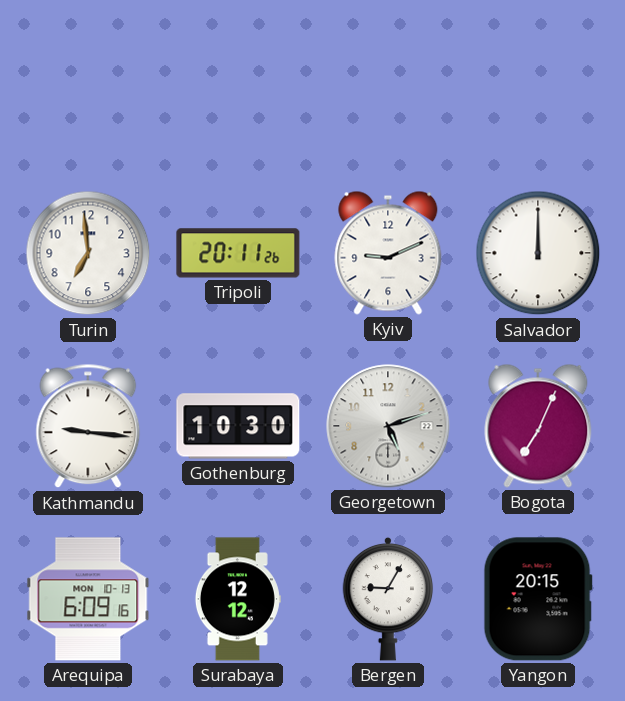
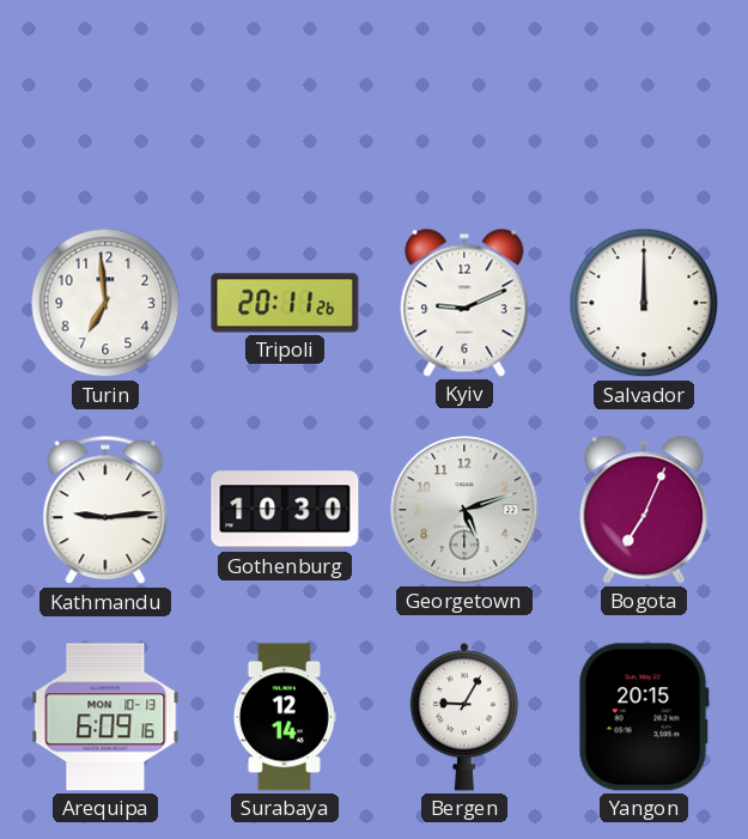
Kathmandu: 9:16 -> 9:14 (105, 510)
Surabaya: 12:12 -> 12:14 (285, 717)
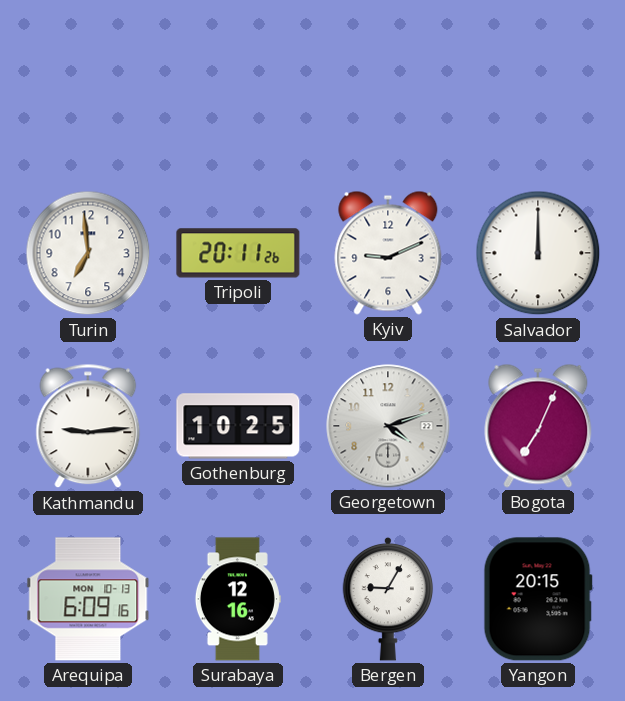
Gothenburg: 10:30 -> 10:25 (238, 426)
Georgetown: 5:12 -> 4:12 (388, 426)
Surabaya: 12:14 -> 12:16 (238, 599)
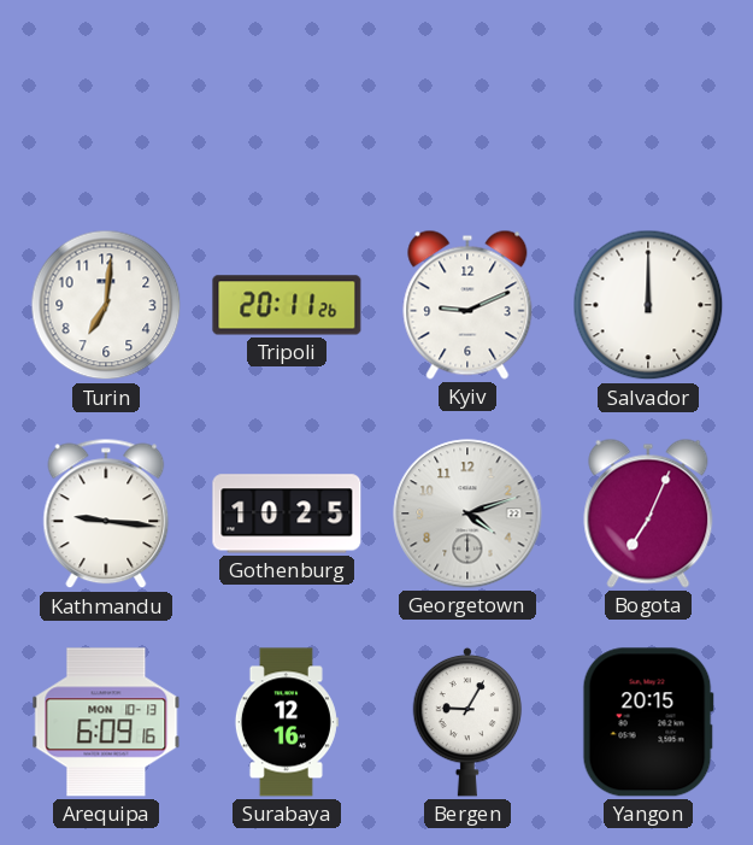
Turin: 6:59 -> 7:01 (106, 305)
Kathmandu: 9:14 -> 9:16 (106, 514)
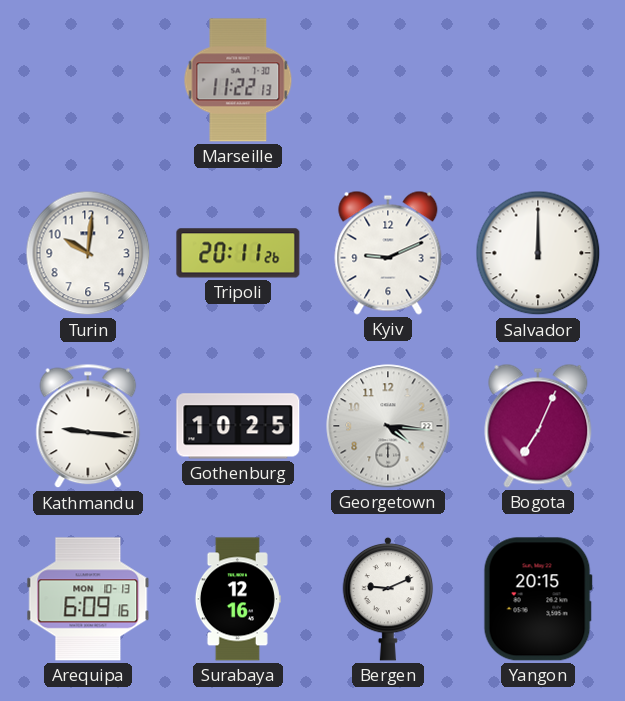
Marseille: none -> 11:22 (238, 80)
Turin: 7:01 -> 10:01 (88, 253)
Georgetown: 4:12 -> 4:16 (388, 426)
Bergen: 9:05 -> 9:11 (388, 599)
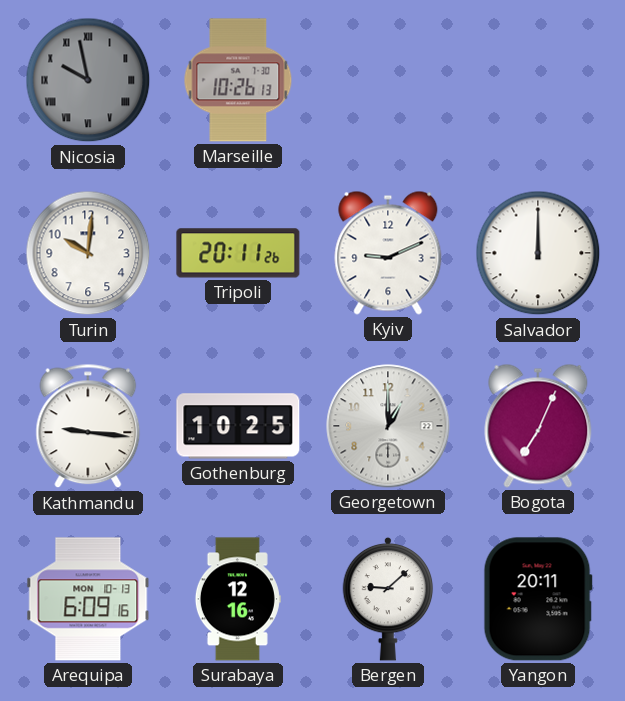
Nicosia: none -> 9:58 (88, 80)
Marseille: 11:22 -> 10:26 (238, 80)
Georgetown: 4:16 -> 1:00 (388, 426)
Bergen: 9:11 -> 9:08 (388, 599)
Yangon: 20:15 -> 20:11 (538, 599)
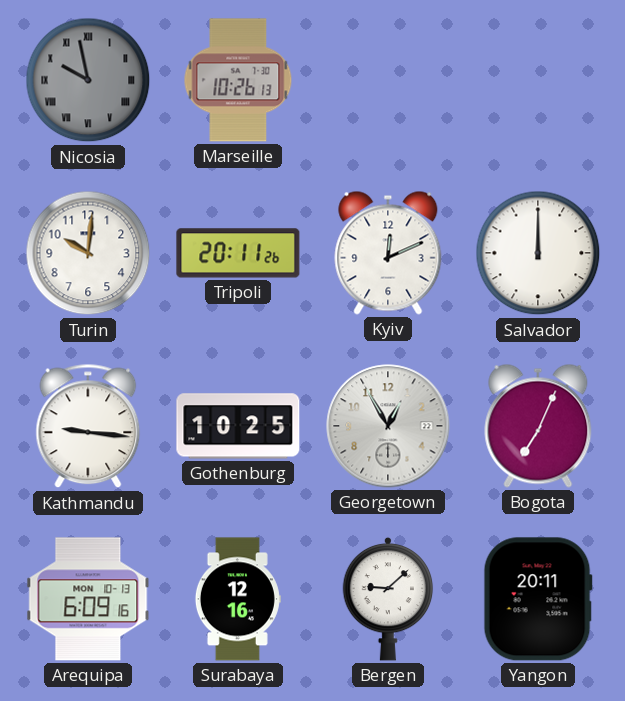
Kyiv: 9:11 -> 12:11 (388, 253)
Georgetown: 1:00 -> 12:55 (388, 426)
